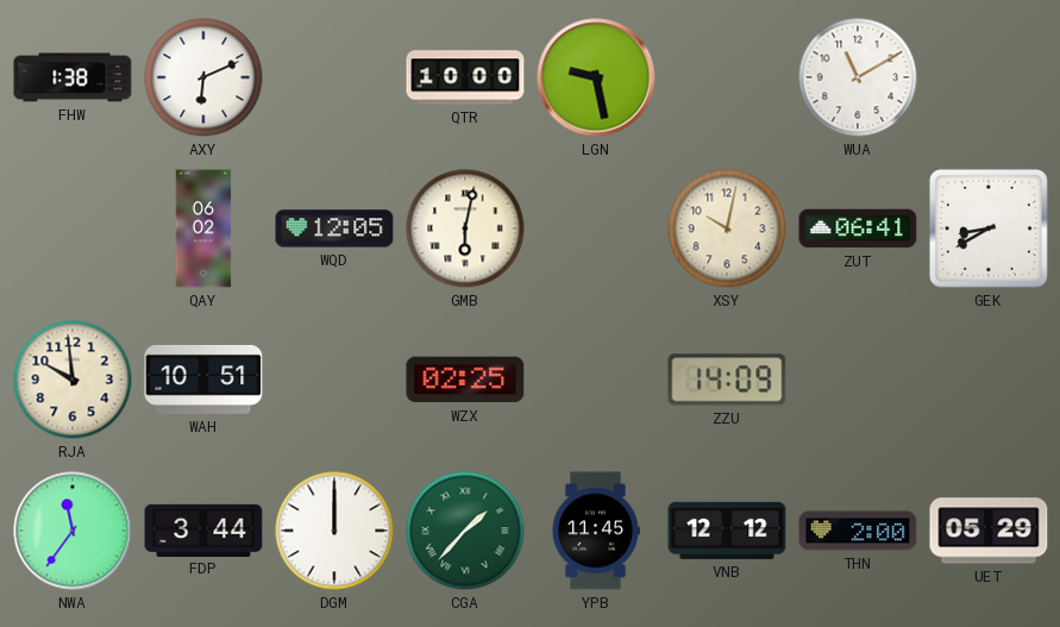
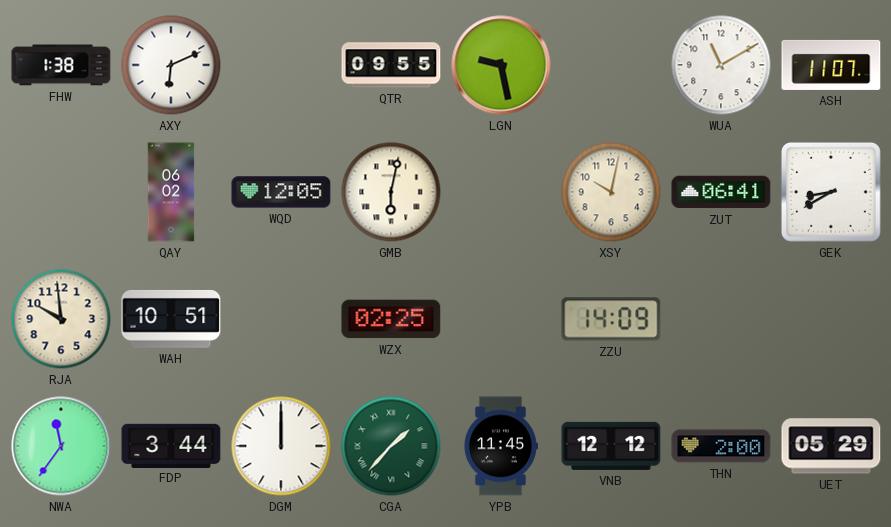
QTR: 10:00 -> 09:55 (391, 65)
ASH: none -> 11:07 (831, 65)
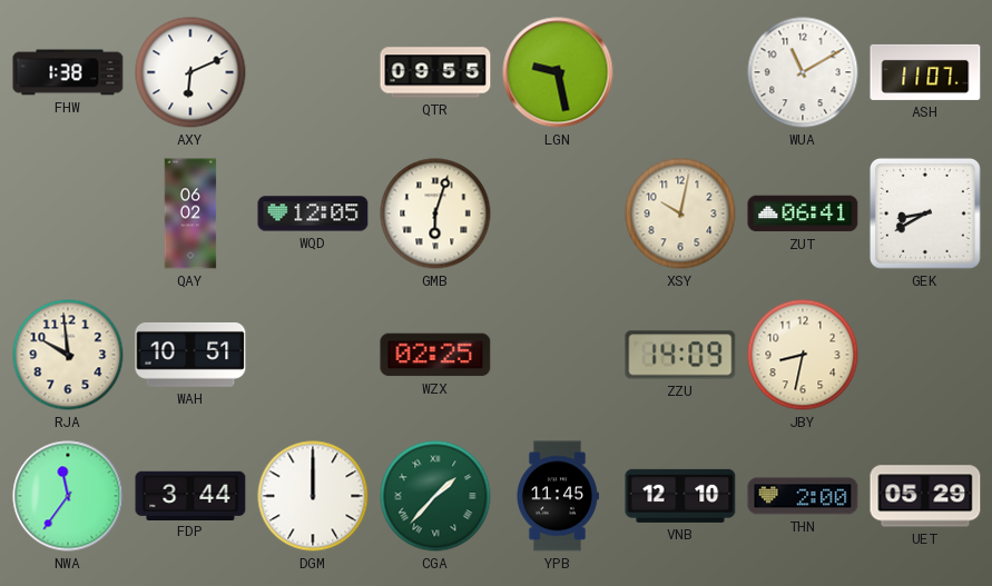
GMB: 6:02 -> 6:03 (435, 213)
JBY: none -> 8:32 (803, 355)
VNB: 12:12 -> 12:10 (680, 496)
